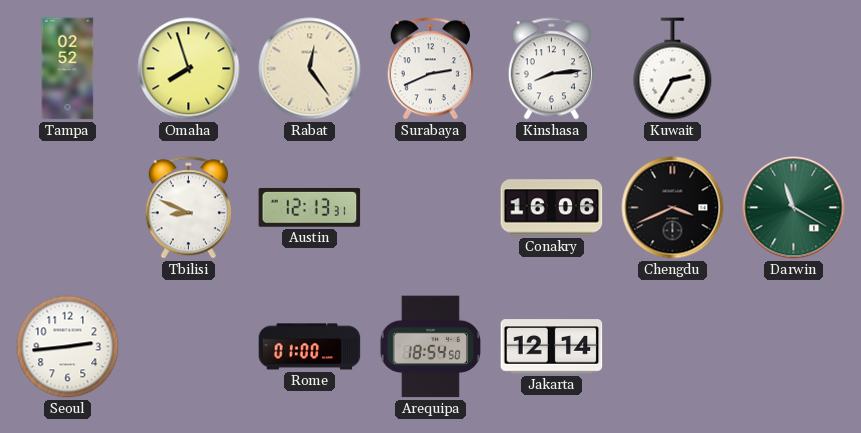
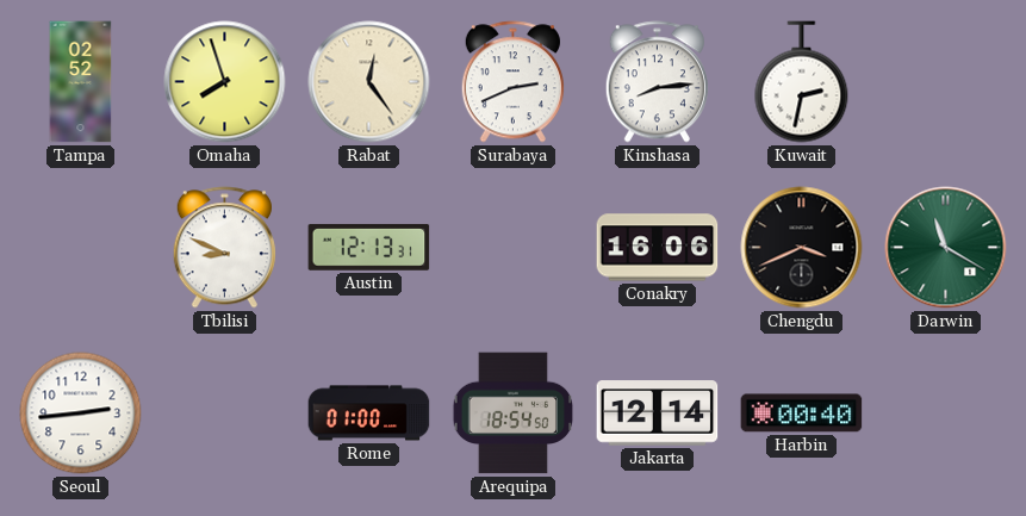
Kuwait: 2:35 -> 2:32 (802, 82)
Harbin: none -> 00:40 (802, 414)
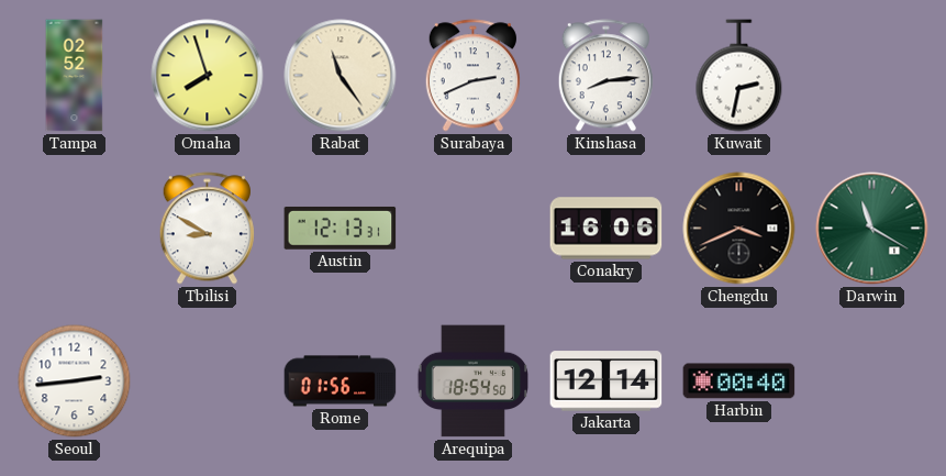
Rabat: 12:24 -> 11:24 (341, 76)
Tbilisi: 8:49 -> 8:50 (207, 229)
Rome: 01:00 -> 01:56 (341, 381)
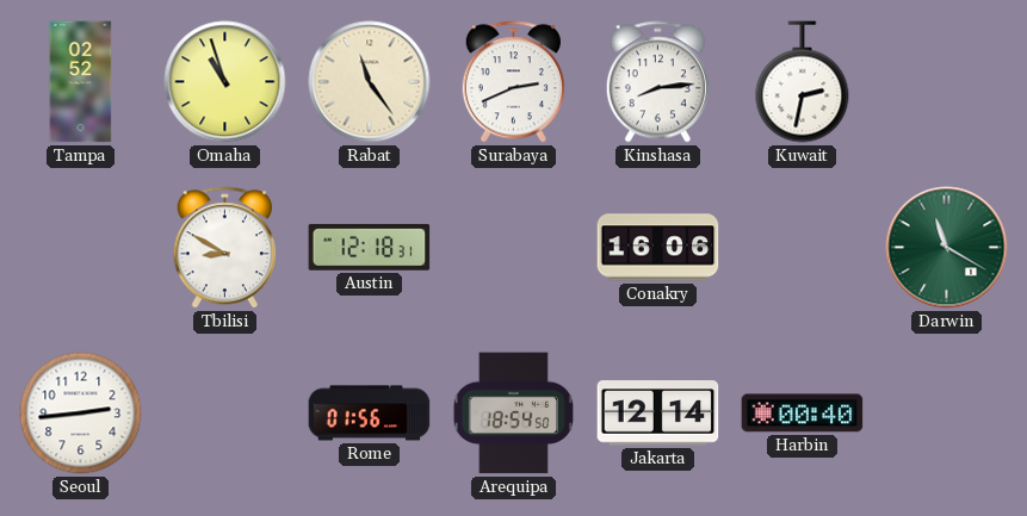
Omaha: 7:57 -> 10:57 (225, 82)
Austin: 12:13 -> 12:18 (370, 247)
Chengdu: 3:41 -> none (739, 229)
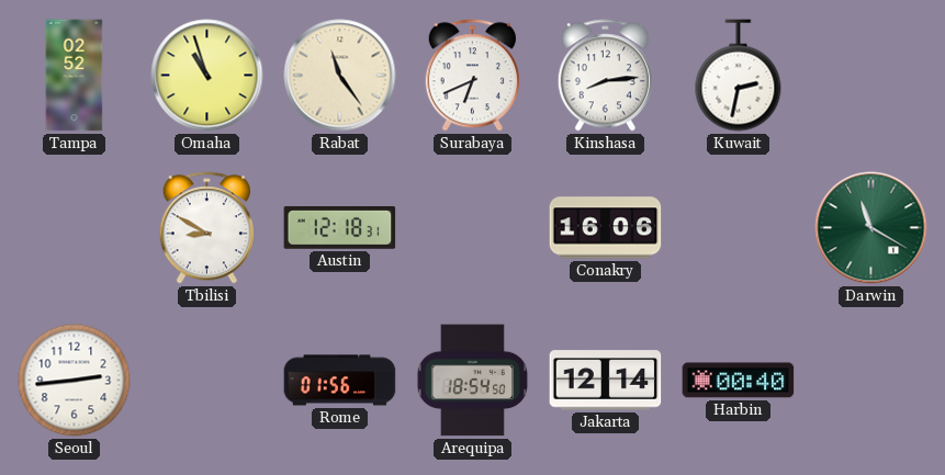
Surabaya: 2:41 -> 6:41 (472, 76)
